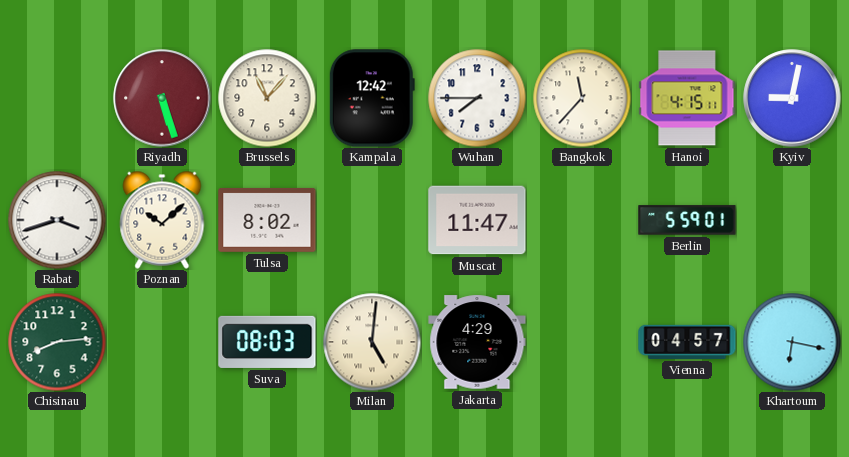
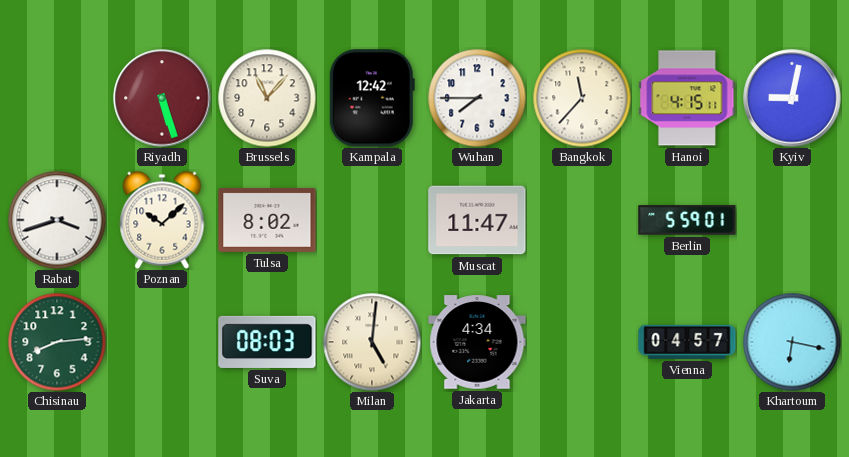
Jakarta: 4:29 -> 4:34 (477, 342)
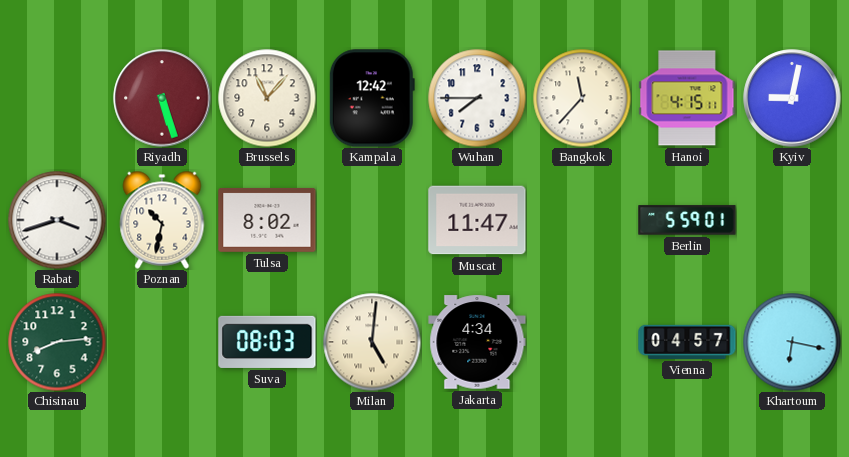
Poznan: 10:08 -> 10:32 (162, 220)
